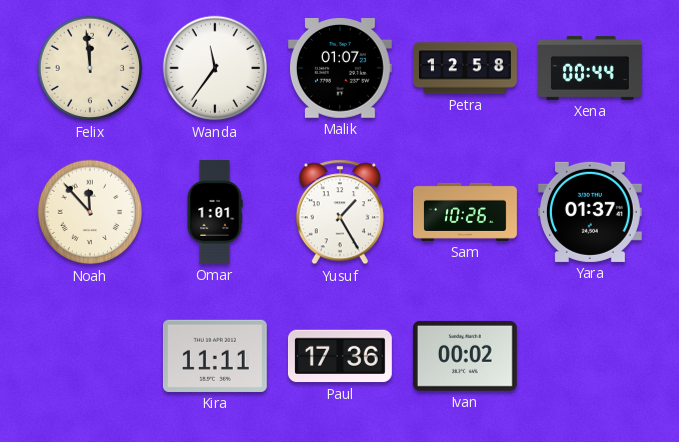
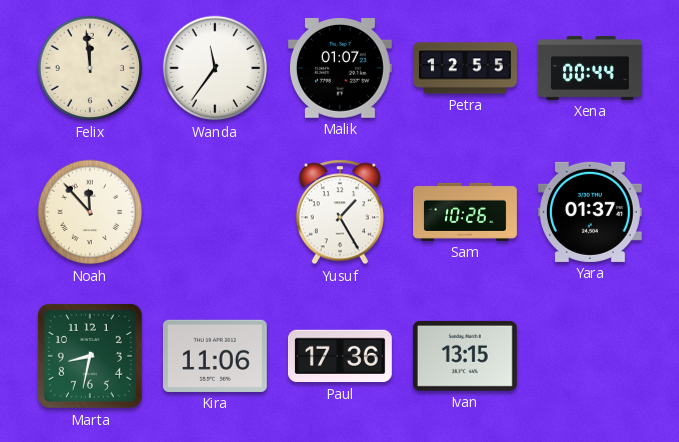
Petra: 12:58 -> 12:55 (466, 68)
Omar: 1:01 -> none (215, 213)
Marta: none -> 8:32 (90, 356)
Kira: 11:11 -> 11:06 (215, 356)
Ivan: 00:02 -> 13:15 (465, 356)
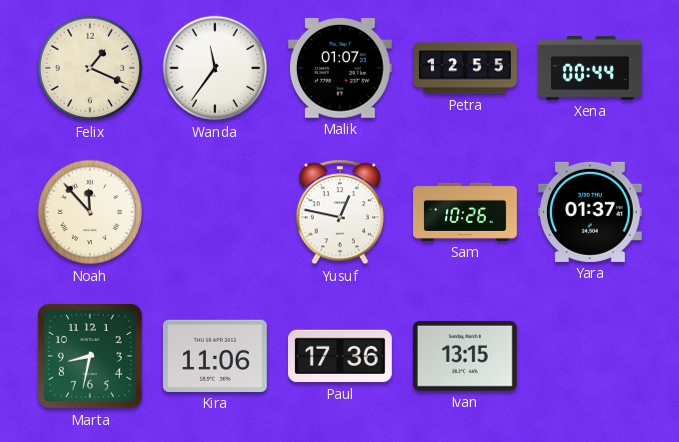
Felix: 11:59 -> 1:19 (90, 68)
Yusuf: 1:25 -> 12:47 (340, 212)
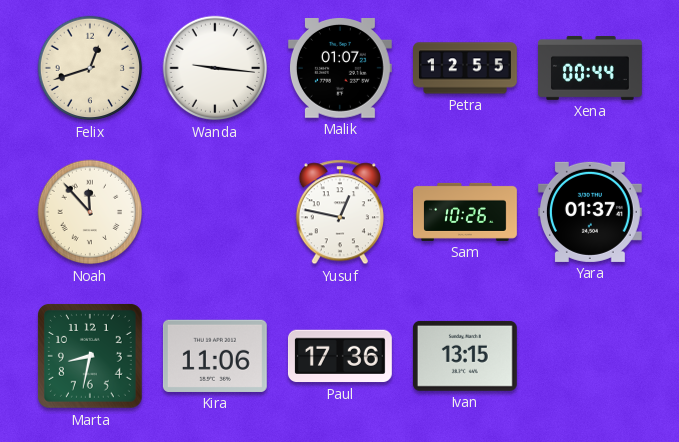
Felix: 1:19 -> 12:42 (90, 68)
Wanda: 11:36 -> 9:16 (215, 68)
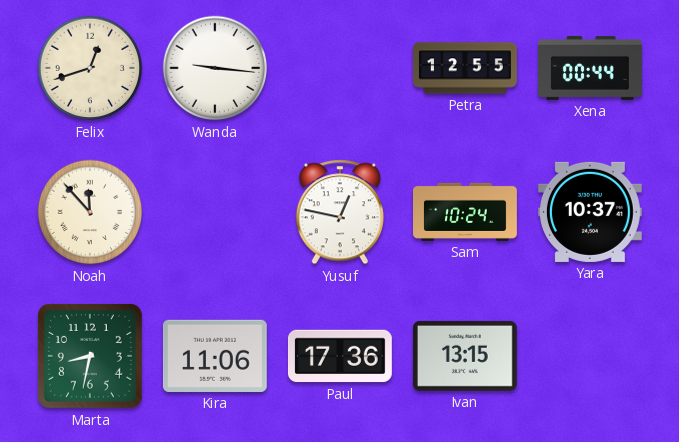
Malik: 01:07 -> none (340, 69)
Sam: 10:26 -> 10:24 (466, 212)
Yara: 01:37 -> 10:37 (590, 212)
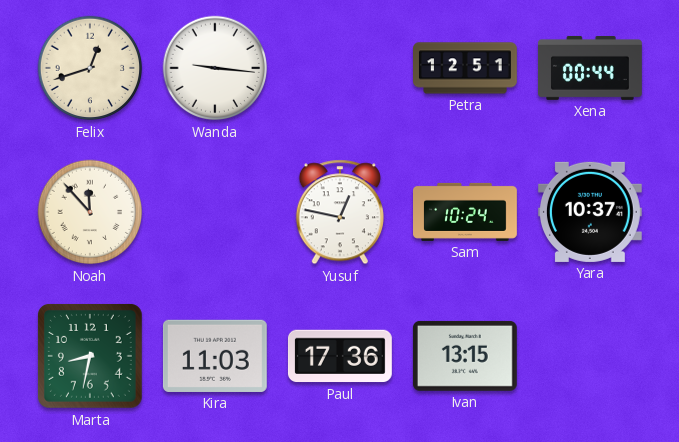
Petra: 12:55 -> 12:51 (466, 68)
Kira: 11:06 -> 11:03 (215, 356)
